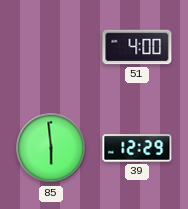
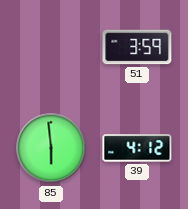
51: 4:00 -> 3:59 (137, 47)
39: 12:29 -> 4:12 (137, 148)
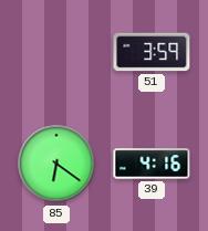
85: 5:59 -> 6:21 (56, 164)
39: 4:12 -> 4:16 (152, 164)
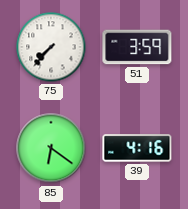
75: none -> 7:37 (51, 47)
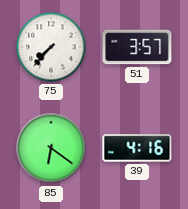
51: 3:59 -> 3:57 (137, 47)
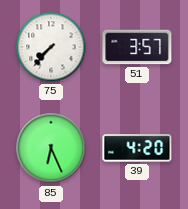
85: 6:21 -> 6:26 (51, 148)
39: 4:16 -> 4:20 (137, 148)
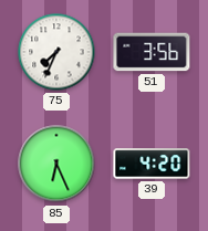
75: 7:37 -> 7:34 (56, 52)
51: 3:57 -> 3:56 (152, 52)
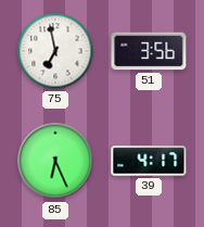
75: 7:34 -> 6:58 (55, 51)
39: 4:20 -> 4:17 (149, 161)
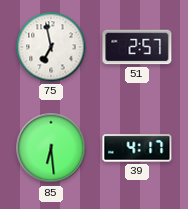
51: 3:56 -> 2:57 (137, 47)
85: 6:26 -> 6:29 (51, 148)
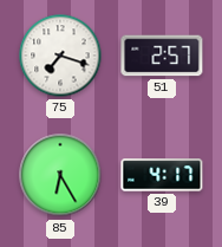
75: 6:58 -> 7:18 (60, 56)
85: 6:29 -> 6:25 (60, 175)
